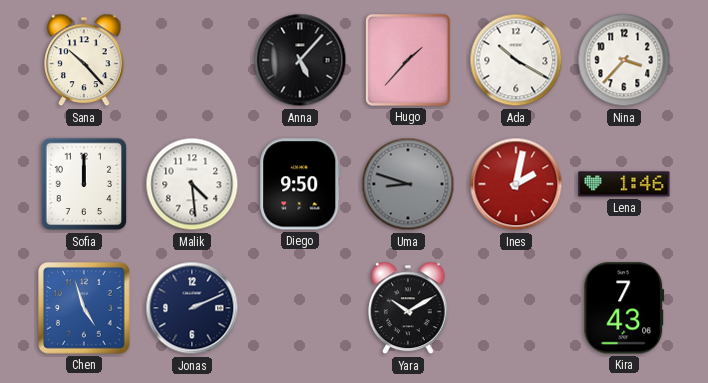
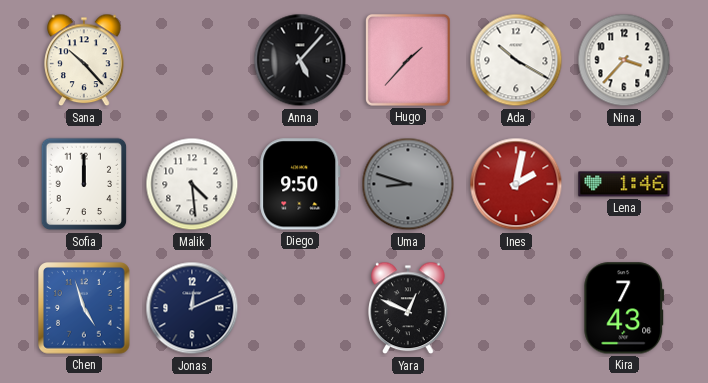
Jonas: 2:11 -> 12:11 (192, 308)
Yara: 10:10 -> 12:49 (408, 308)
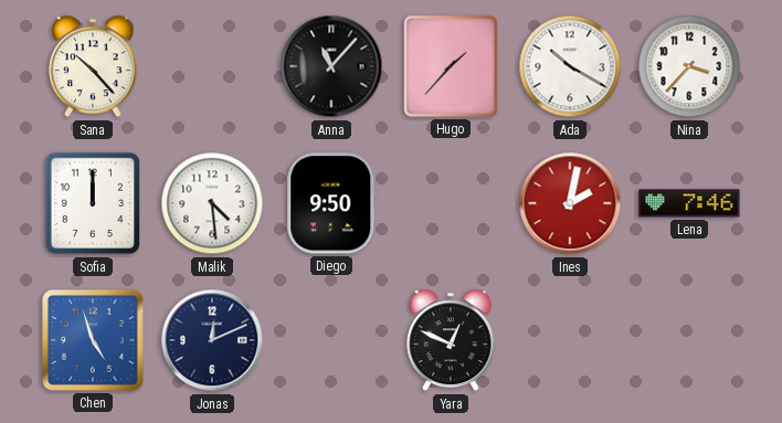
Anna: 5:07 -> 11:07 (331, 66)
Uma: 8:48 -> none (408, 184)
Lena: 1:46 -> 7:46 (689, 203)
Kira: 7:43 -> none (624, 308)
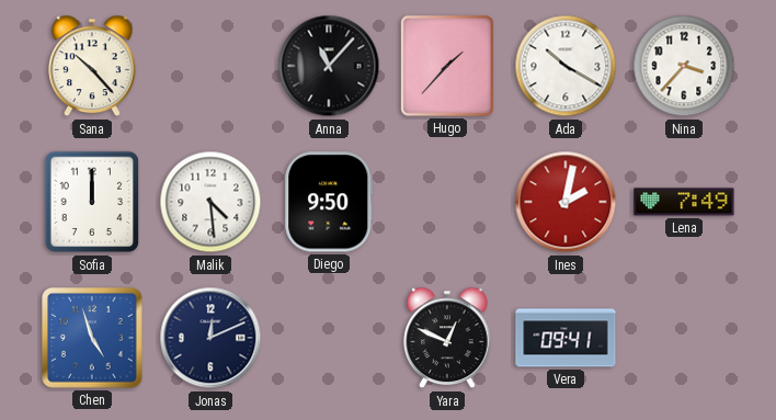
Lena: 7:46 -> 7:49 (684, 202)
Vera: none -> 09:41 (566, 338)
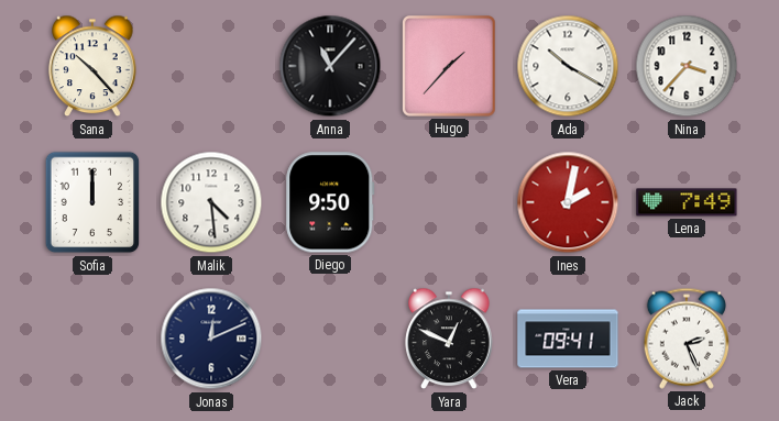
Chen: 4:57 -> none (93, 339)
Jack: none -> 2:26 (687, 339)
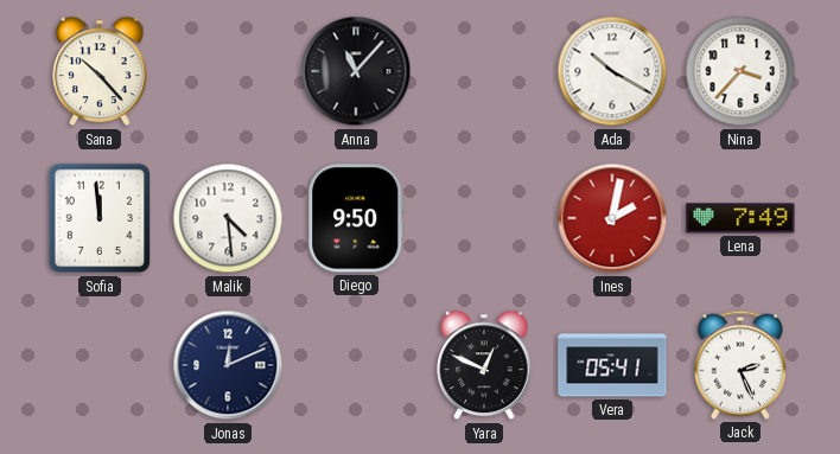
Hugo: 1:37 -> none (450, 67)
Sofia: 12:00 -> 11:59 (100, 218)
Vera: 09:41 -> 05:41 (612, 365)
